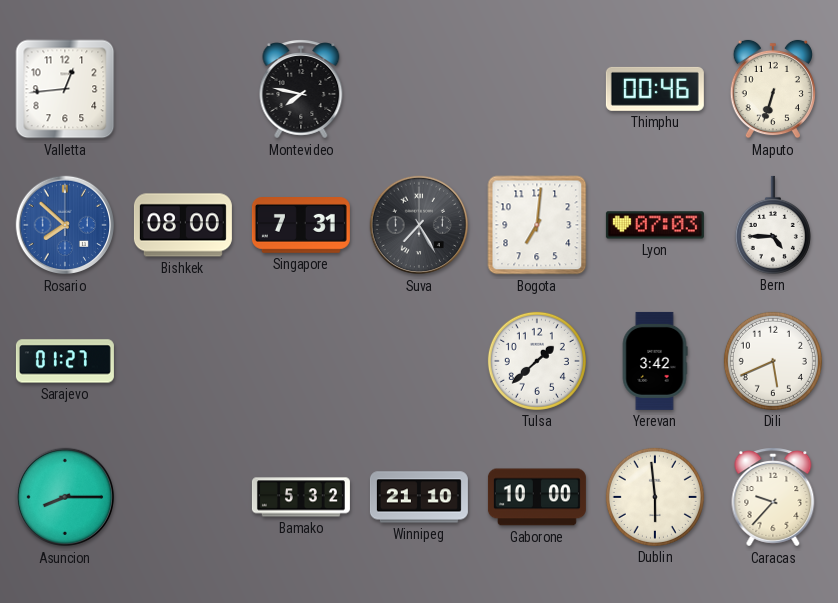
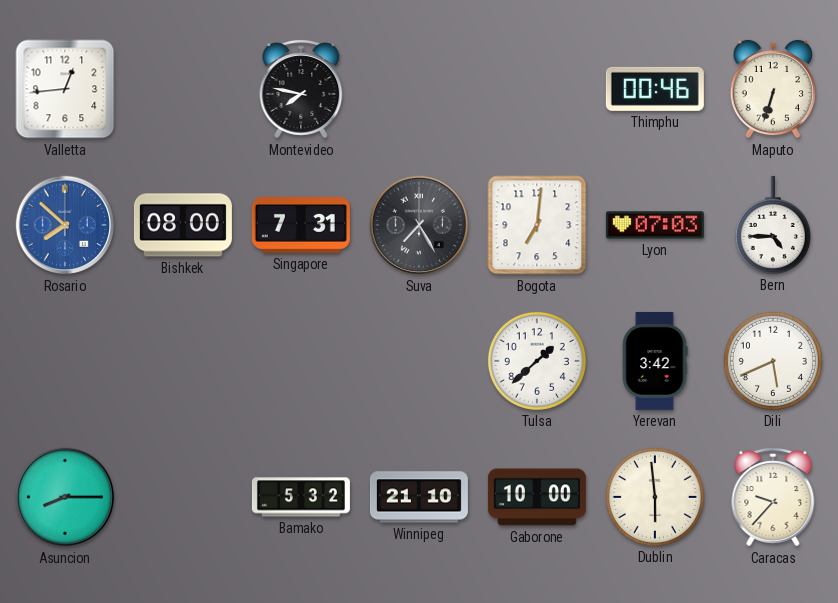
Sarajevo: 01:27 -> none (65, 361)
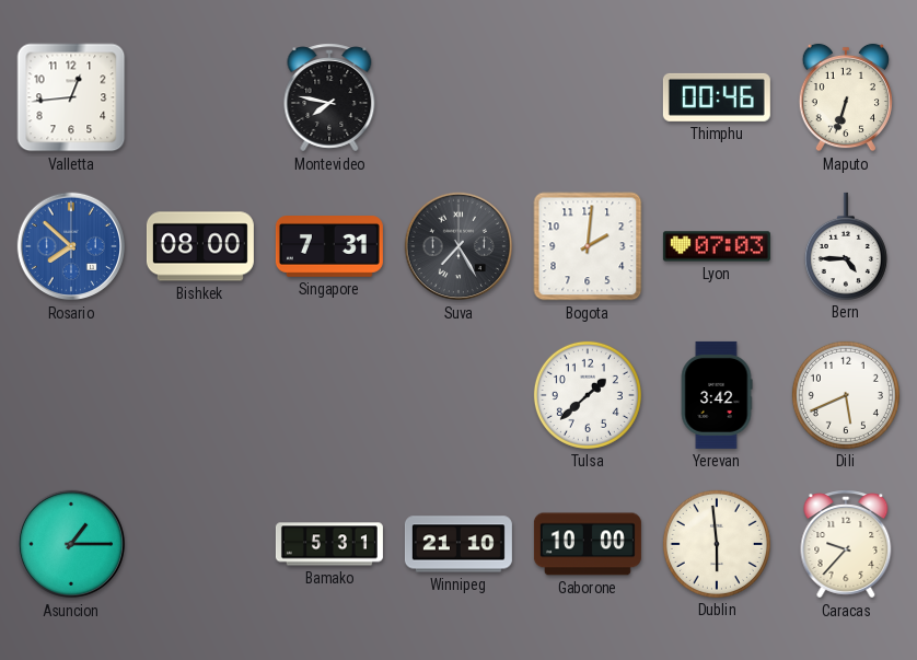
Bogota: 7:01 -> 2:01 (588, 246)
Asuncion: 8:15 -> 1:15 (71, 544)
Bamako: 5:32 -> 5:31 (329, 544)
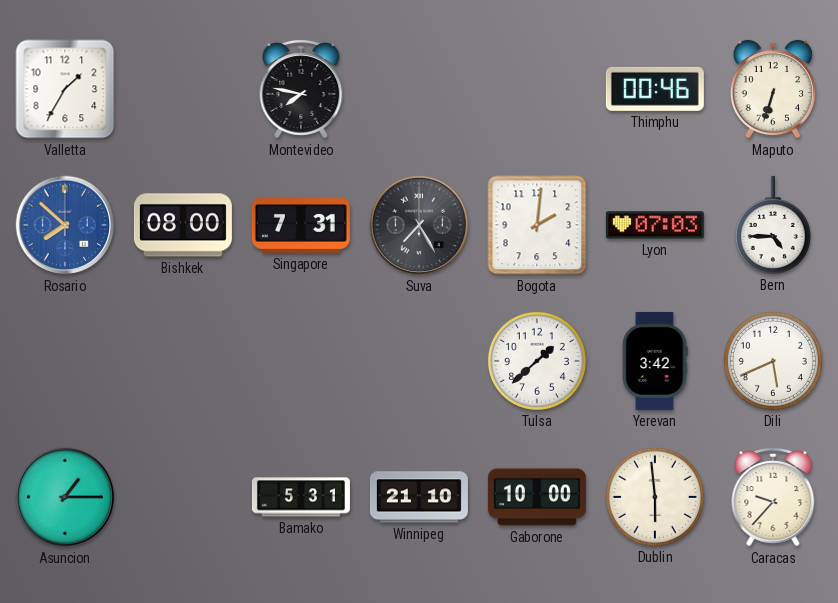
Valletta: 12:44 -> 1:35 (65, 89)
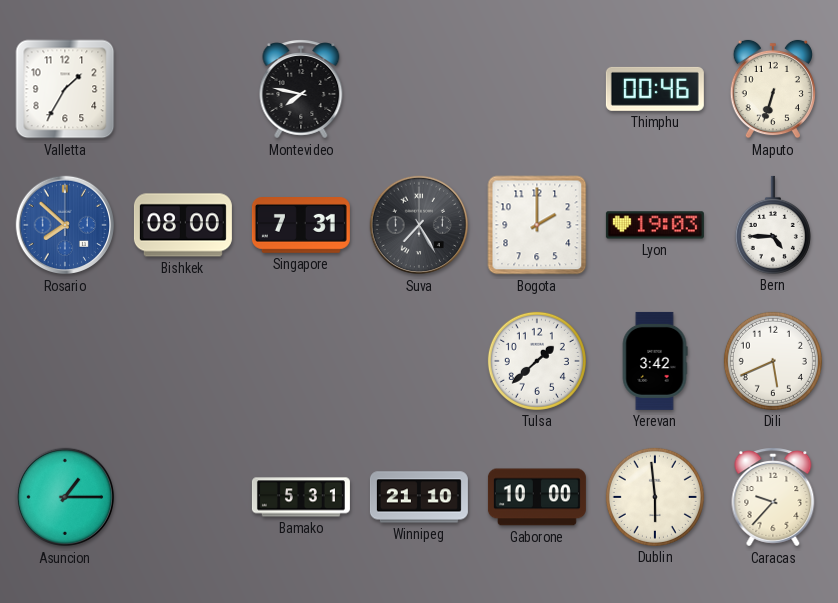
Bogota: 2:01 -> 2:00 (537, 225)
Lyon: 07:03 -> 19:03 (655, 225)
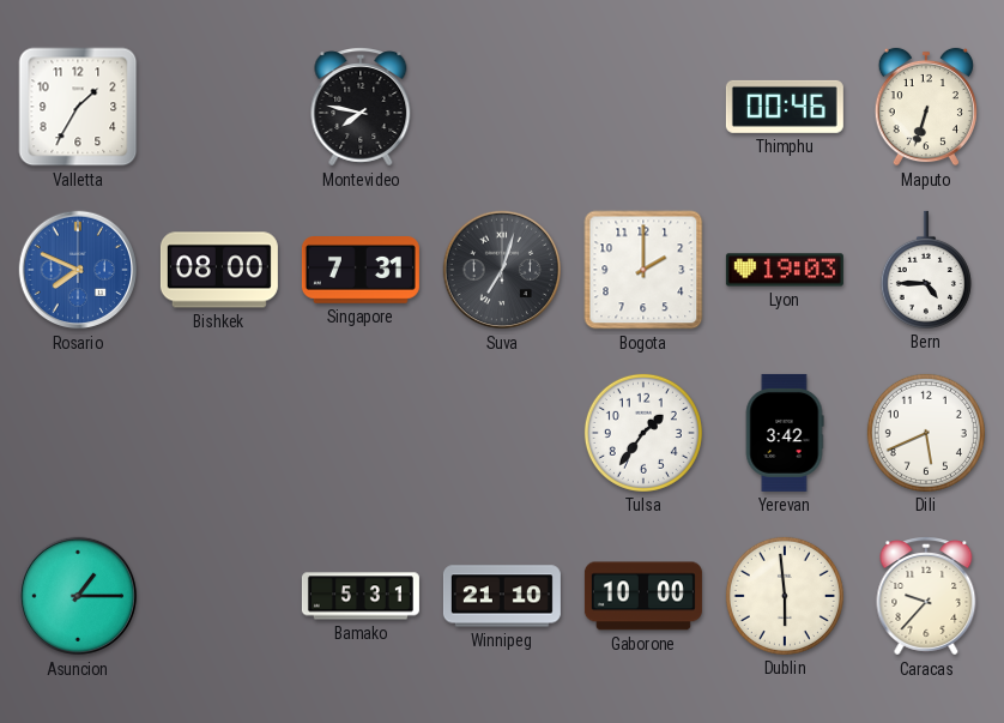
Rosario: 7:52 -> 7:49 (78, 270)
Suva: 7:25 -> 7:03 (502, 270)
Tulsa: 1:38 -> 1:36 (643, 433)
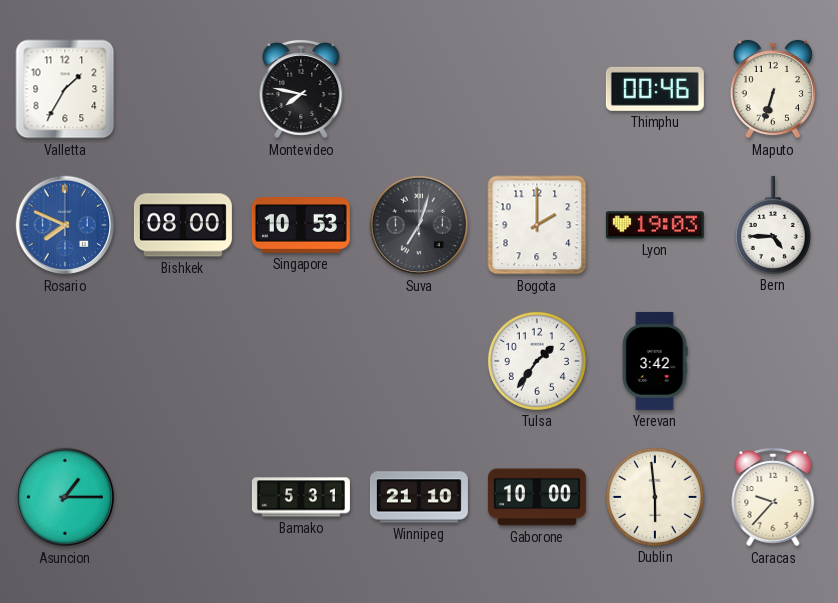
Singapore: 7:31 -> 10:53 (301, 226)
Dili: 5:41 -> none (926, 433)
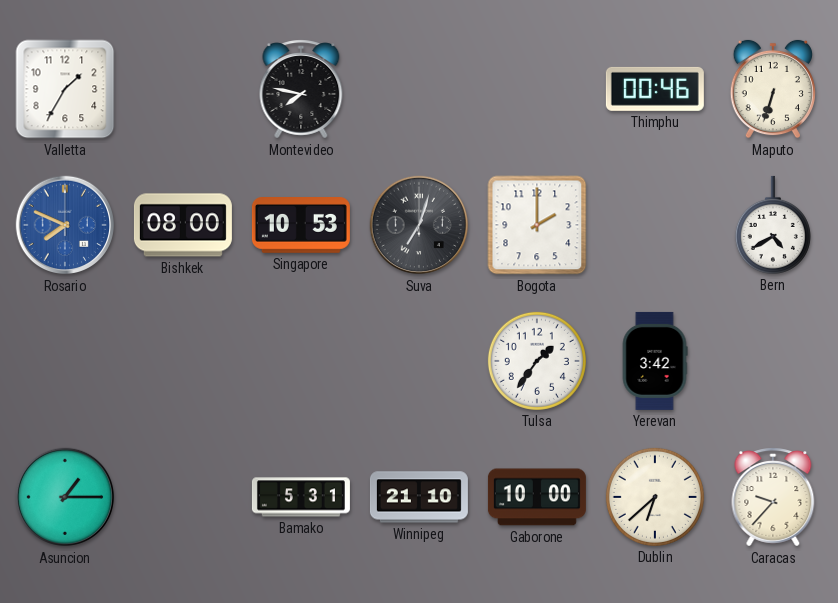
Lyon: 19:03 -> none (655, 225)
Bern: 4:45 -> 4:40 (773, 225)
Dublin: 5:59 -> 6:38 (655, 497)
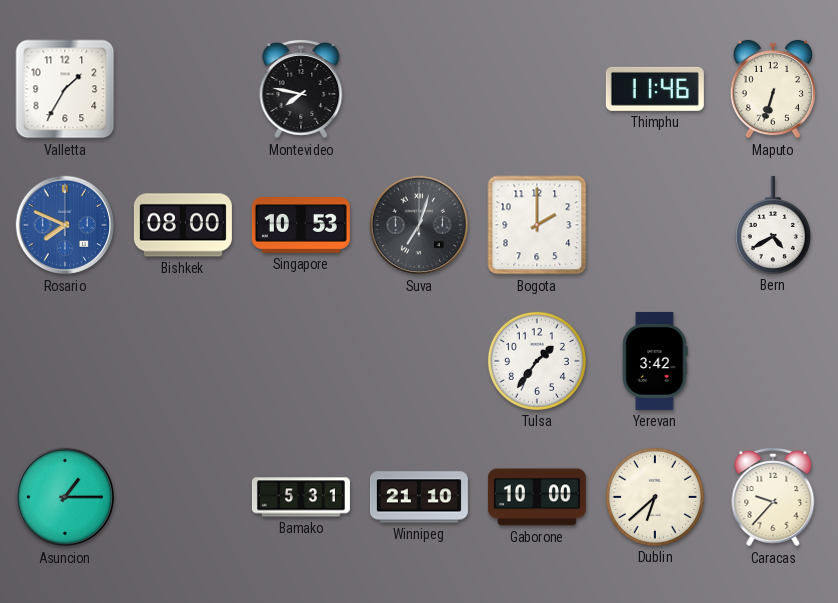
Thimphu: 00:46 -> 11:46 (655, 89)
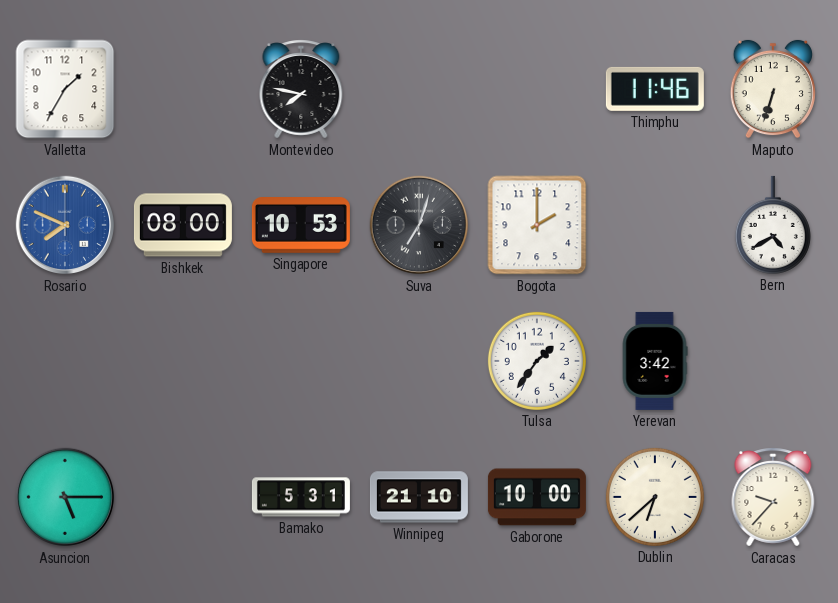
Asuncion: 1:15 -> 5:15 (65, 497)
